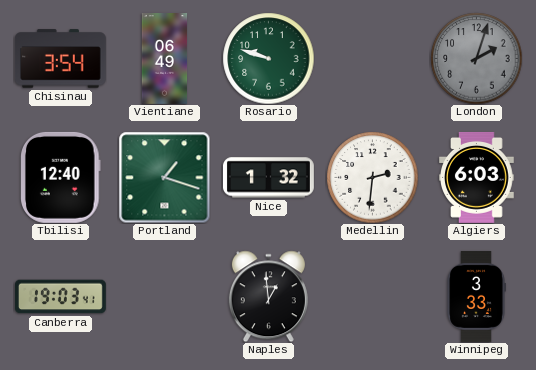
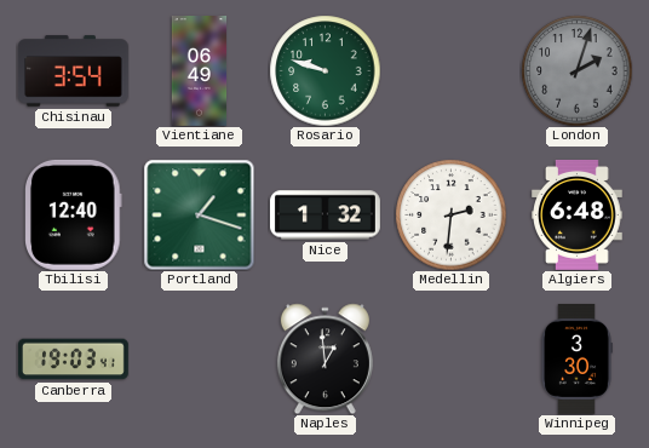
Algiers: 6:03 -> 6:48 (578, 214)
Winnipeg: 3:33 -> 3:30 (576, 358)
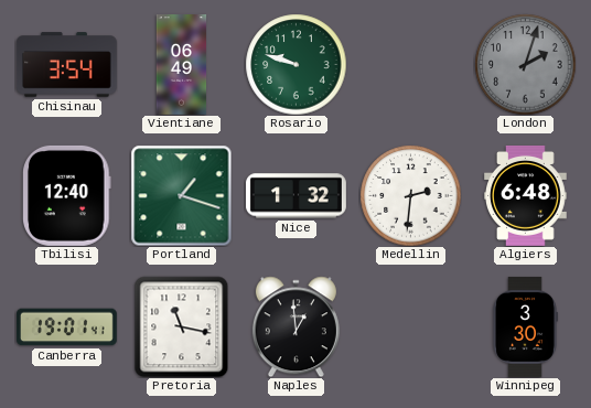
Canberra: 19:03 -> 19:01 (66, 328)
Pretoria: none -> 11:17 (182, 326)
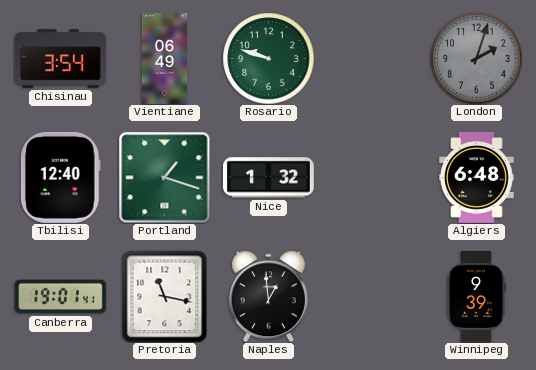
Medellin: 2:31 -> none (410, 195)
Winnipeg: 3:30 -> 9:39 (476, 296)
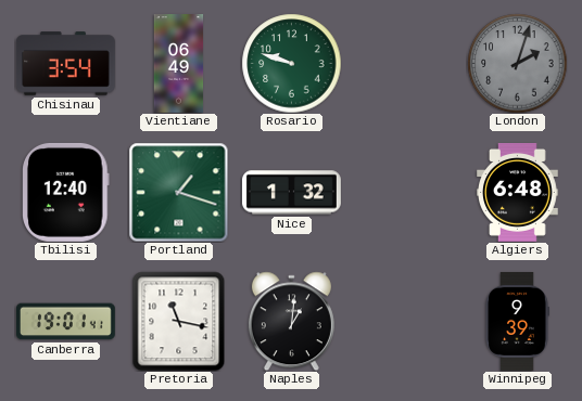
Naples: 12:59 -> 1:01 (291, 321)
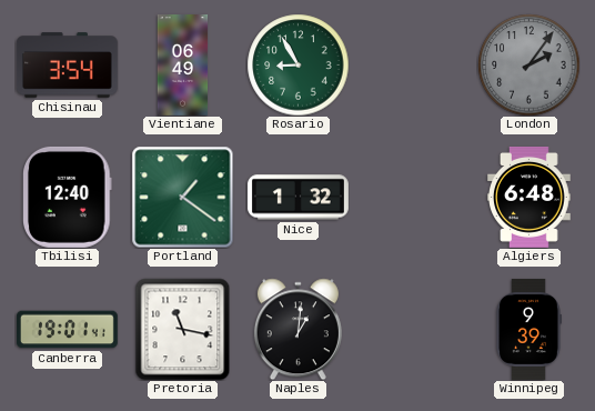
Rosario: 9:48 -> 8:55 (297, 64)
London: 2:03 -> 2:06 (528, 64)
Portland: 1:18 -> 1:21 (182, 197)
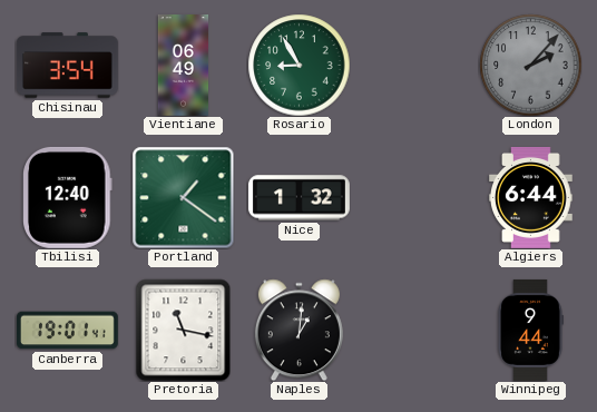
London: 2:06 -> 2:07 (530, 65)
Algiers: 6:48 -> 6:44 (531, 197)
Winnipeg: 9:39 -> 9:44 (530, 330)
